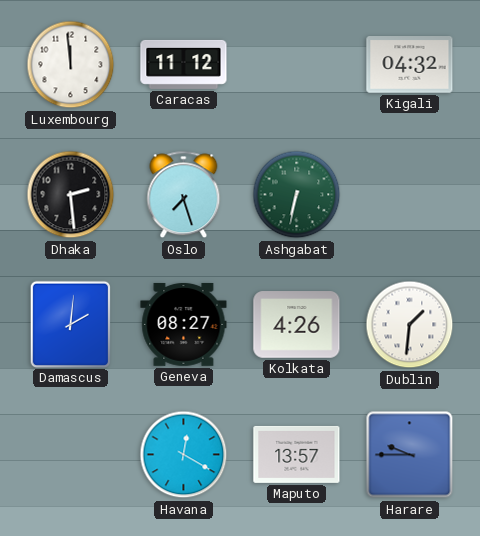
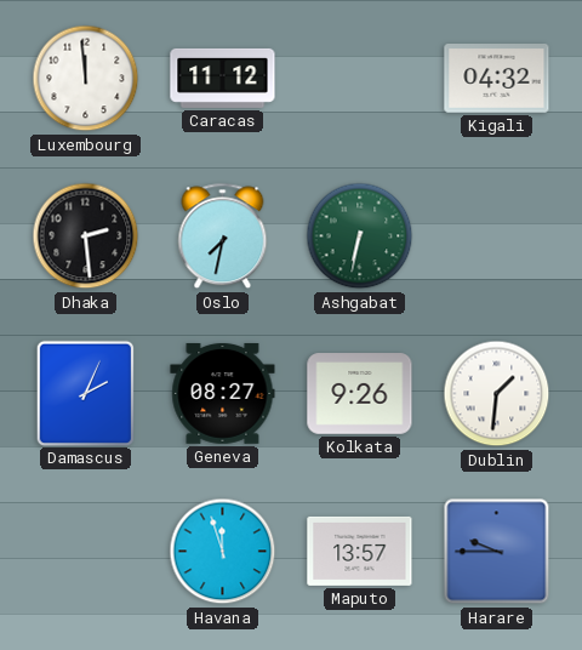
Oslo: 7:27 -> 7:32 (223, 236)
Damascus: 2:01 -> 2:04 (85, 393)
Kolkata: 4:26 -> 9:26 (360, 394)
Havana: 12:20 -> 11:57 (223, 552)
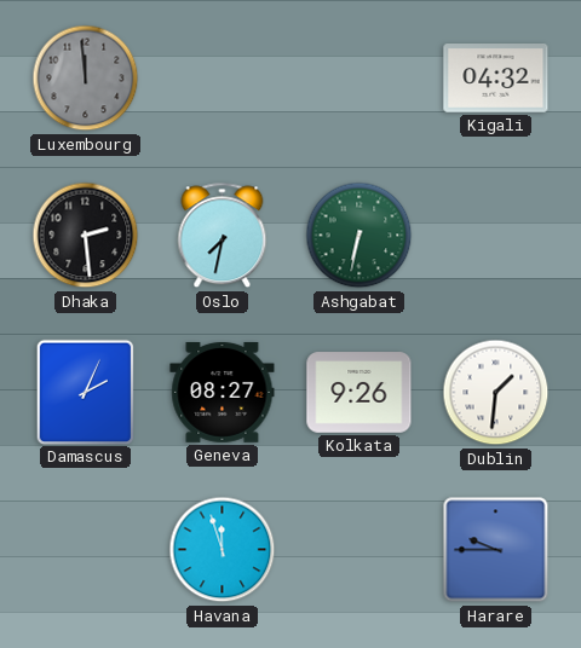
Luxembourg dial: white -> grey (86, 79)
Caracas: 11:12 -> none (223, 78)
Maputo: 13:57 -> none (360, 551)
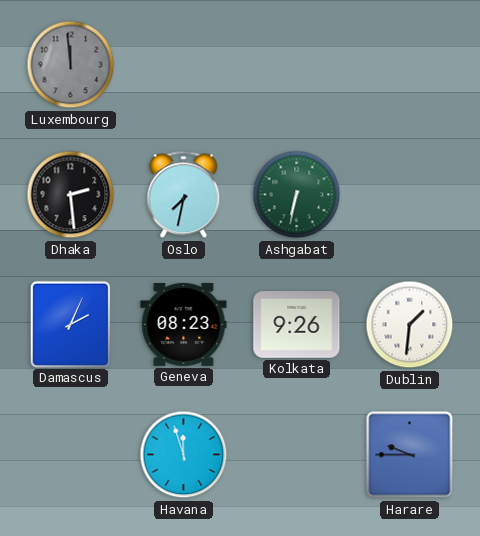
Kigali: 04:32 -> none (496, 79)
Geneva: 08:27 -> 08:23 (184, 324)
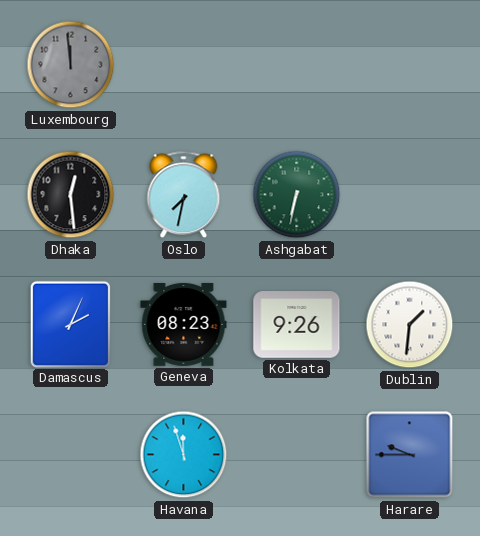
Dhaka: 2:29 -> 12:29 (71, 195)
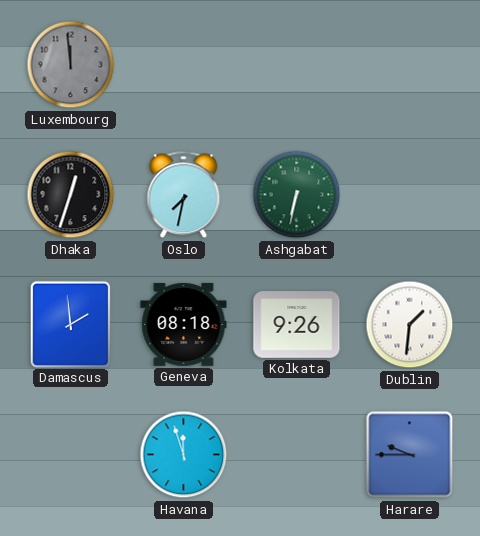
Dhaka: 12:29 -> 12:33 (71, 195)
Damascus: 2:04 -> 1:59 (70, 324)
Geneva: 08:23 -> 08:18 (184, 324)
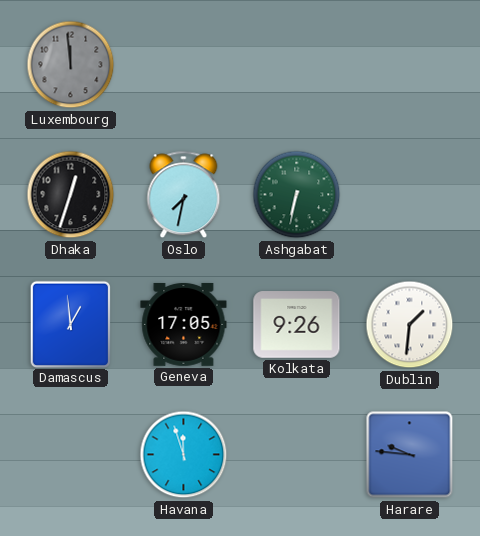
Damascus: 1:59 -> 12:59 (70, 324)
Geneva: 08:18 -> 17:05 (184, 324)
Harare: 9:45 -> 9:46 (410, 455)
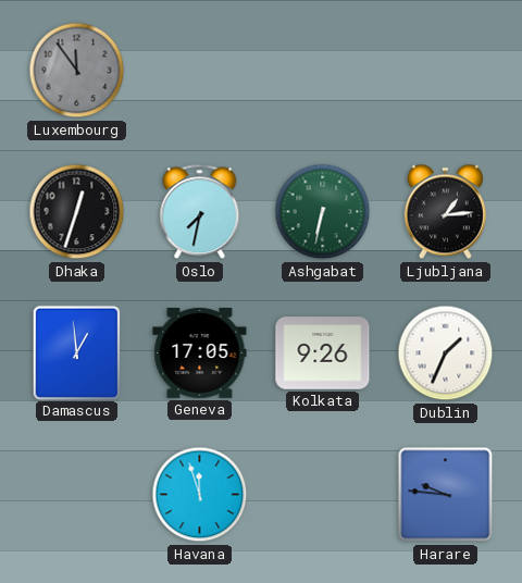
Luxembourg: 11:59 -> 11:54 (77, 71)
Ljubljana: none -> 1:14 (445, 212)
Dublin: 1:31 -> 1:34 (446, 353)
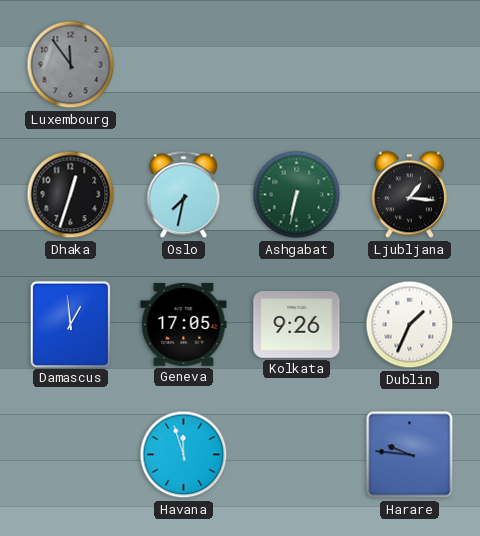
Ljubljana: 1:14 -> 1:16 (409, 195)
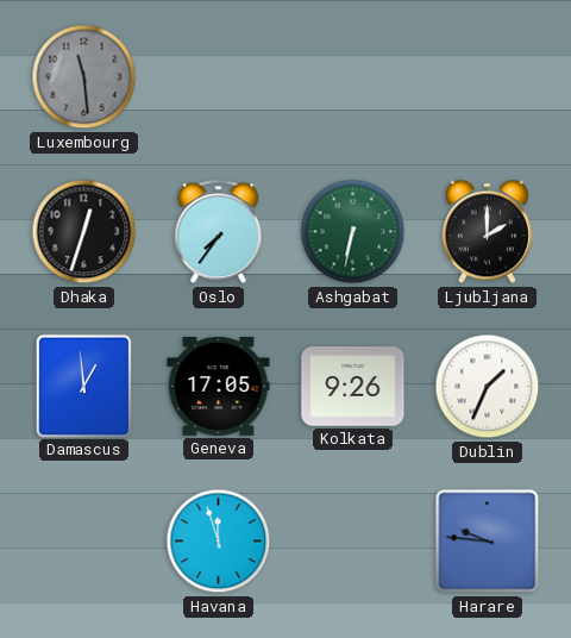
Luxembourg: 11:54 -> 11:29 (84, 77)
Oslo: 7:32 -> 7:36 (219, 232)
Ljubljana: 1:16 -> 2:00 (487, 232)
